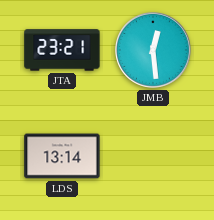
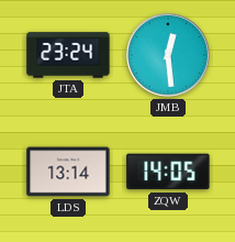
JTA: 23:21 -> 23:24 (68, 55)
ZQW: none -> 14:05 (168, 172)
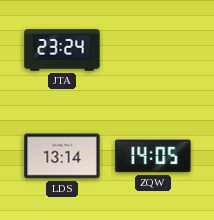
JMB: 12:29 -> none (169, 56)
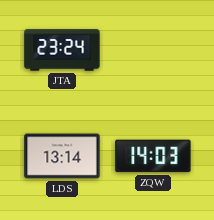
ZQW: 14:05 -> 14:03 (153, 156)
